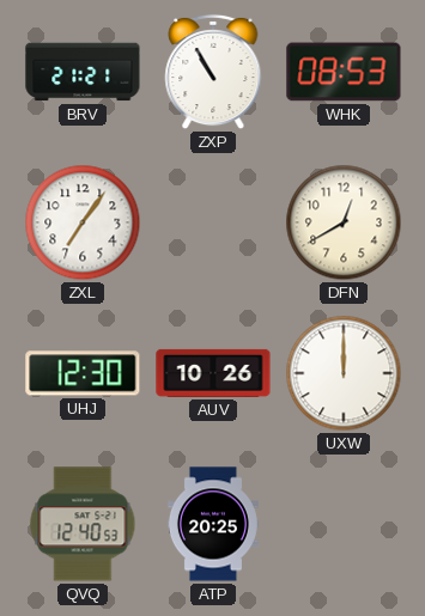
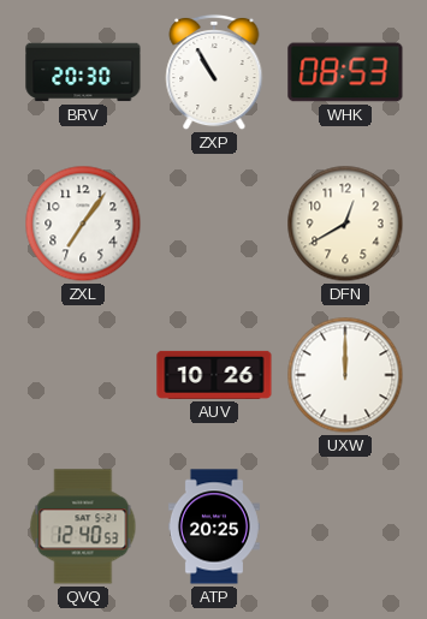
BRV: 21:21 -> 20:30 (83, 72)
UHJ: 12:30 -> none (83, 373)
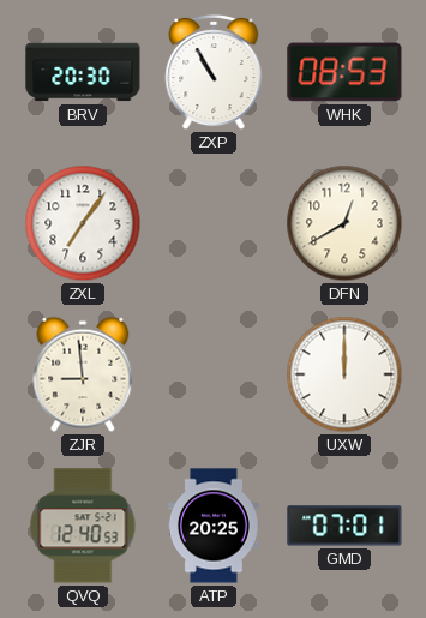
ZJR: none -> 8:59 (83, 374)
AUV: 10:26 -> none (214, 375)
GMD: none -> 07:01 (344, 526)
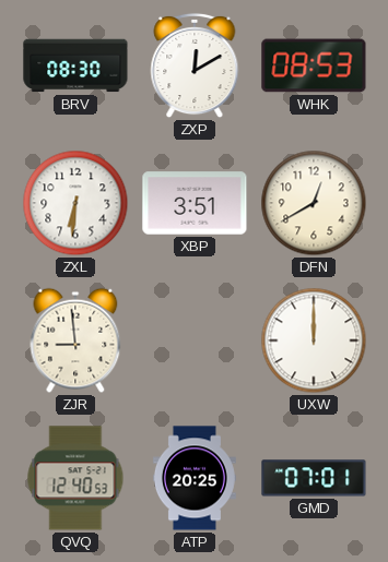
BRV: 20:30 -> 08:30 (75, 65)
ZXP: 10:55 -> 12:10 (195, 65)
ZXL: 7:06 -> 6:31 (75, 203)
XBP: none -> 3:51 (195, 203)
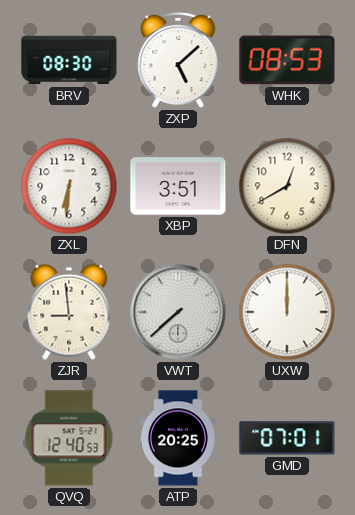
ZXP: 12:10 -> 5:08 (178, 60)
VWT: none -> 7:38 (178, 312)
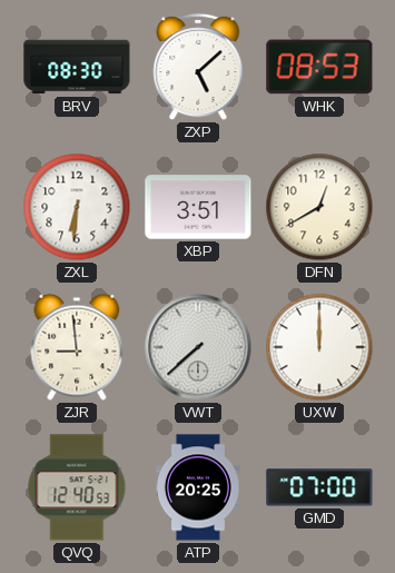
GMD: 07:01 -> 07:00 (319, 487)
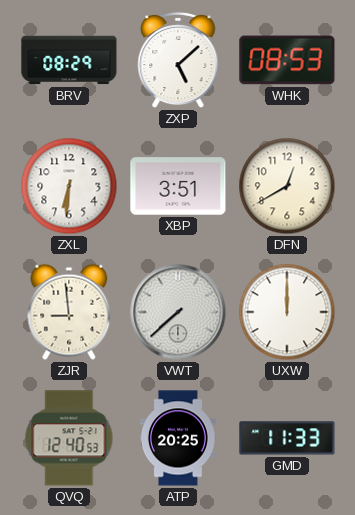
BRV: 08:30 -> 08:29 (69, 60)
GMD: 07:00 -> 11:33 (287, 438)
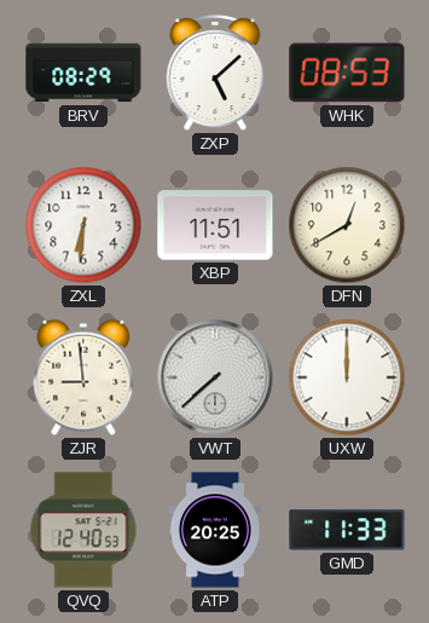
XBP: 3:51 -> 11:51 (215, 225)
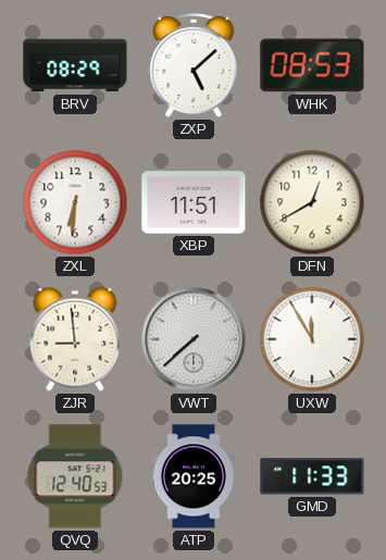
UXW: 12:00 -> 11:55 (312, 339)
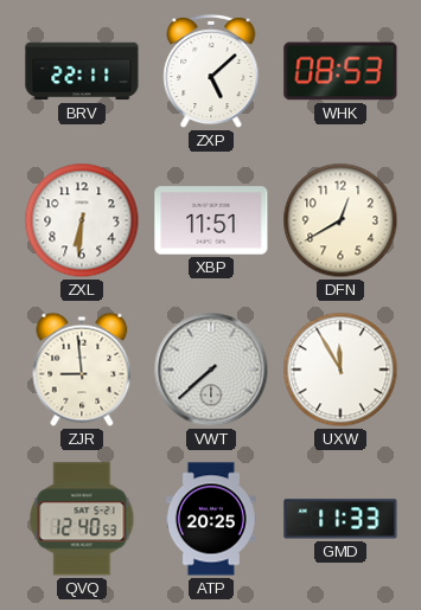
BRV: 08:29 -> 22:11 (82, 71)
